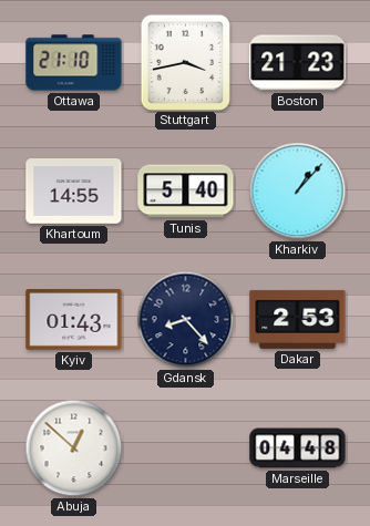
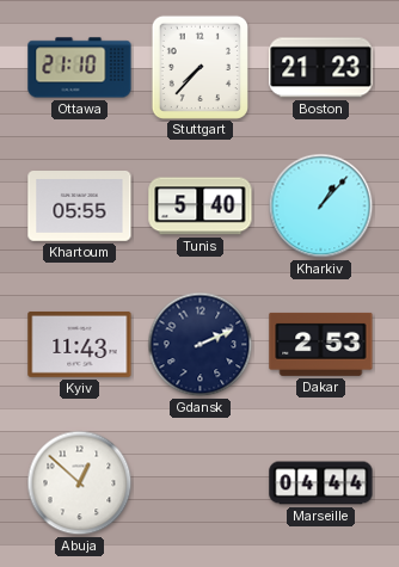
Stuttgart: 3:43 -> 7:37 (199, 67)
Khartoum: 14:55 -> 05:55 (80, 207)
Kyiv: 01:43 -> 11:43 (80, 344)
Gdansk: 8:23 -> 2:11 (201, 345)
Marseille: 04:48 -> 04:44 (321, 483)
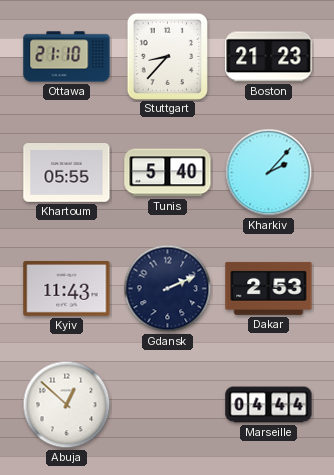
Stuttgart: 7:37 -> 8:37 (167, 56)
Kharkiv: 1:07 -> 2:07 (269, 173)
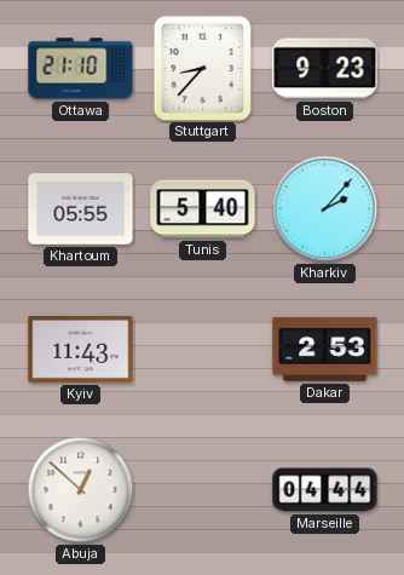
Boston: 21:23 -> 9:23 (325, 69)
Gdansk: 2:11 -> none (168, 289)
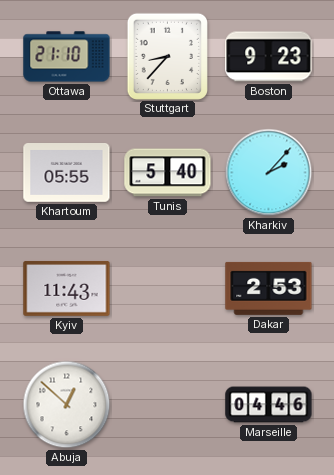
Marseille: 04:44 -> 04:46 (269, 405)
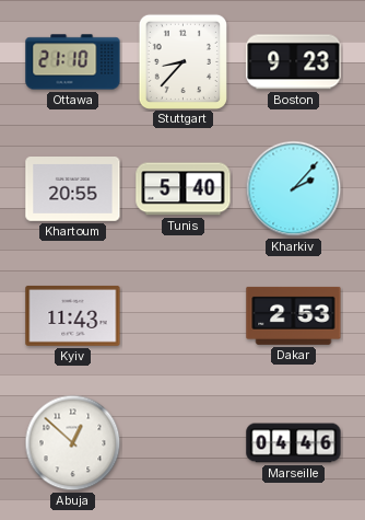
Khartoum: 05:55 -> 20:55 (73, 189)
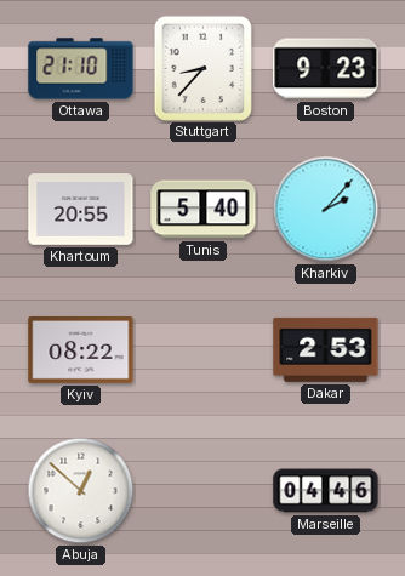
Kyiv: 11:43 -> 08:22 (81, 349)
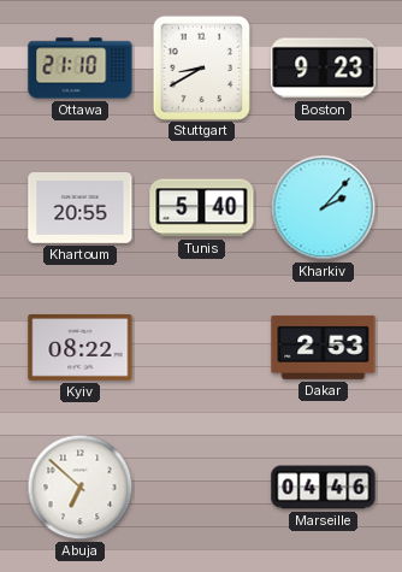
Stuttgart: 8:37 -> 8:40 (201, 67)
Abuja: 12:52 -> 6:52 (81, 488)
